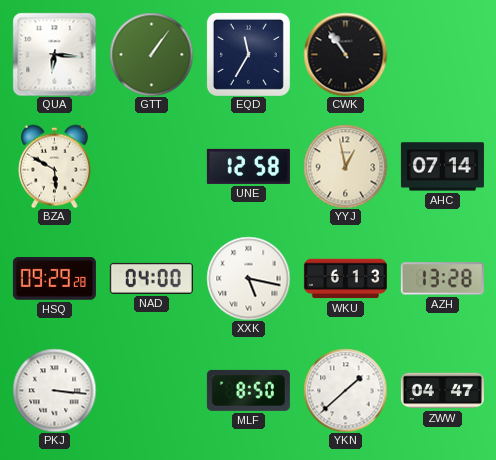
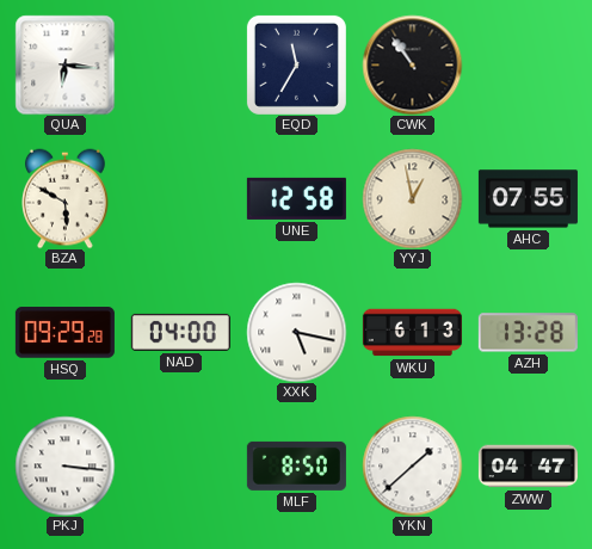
GTT: 1:06 -> none (151, 54)
AHC: 07:14 -> 07:55 (528, 199)
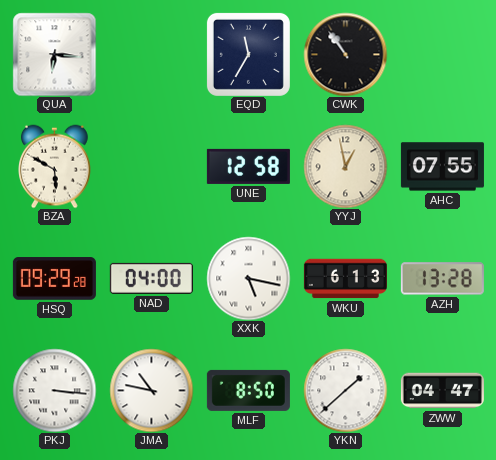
JMA: none -> 10:47 (151, 390)
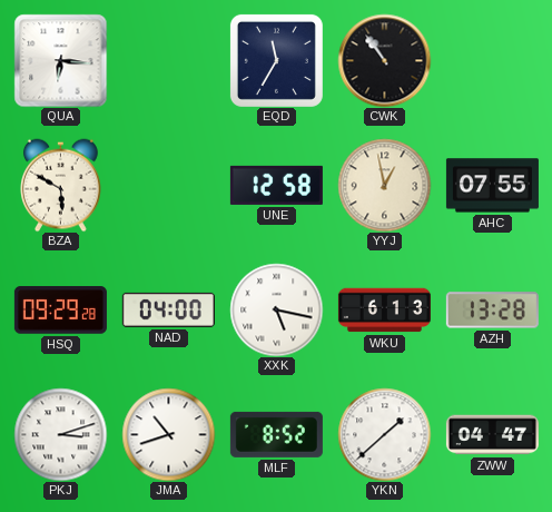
PKJ: 3:16 -> 3:12 (60, 434)
JMA: 10:47 -> 10:42 (168, 434)
MLF: 8:50 -> 8:52 (276, 434)
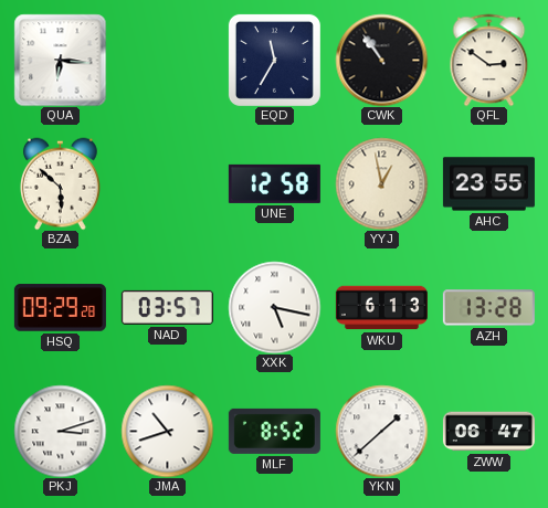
QFL: none -> 2:51 (489, 60)
BZA: 5:50 -> 5:52 (61, 183)
AHC: 07:55 -> 23:55 (488, 184)
NAD: 04:00 -> 03:57 (167, 307)
ZWW: 04:47 -> 06:47 (488, 432)
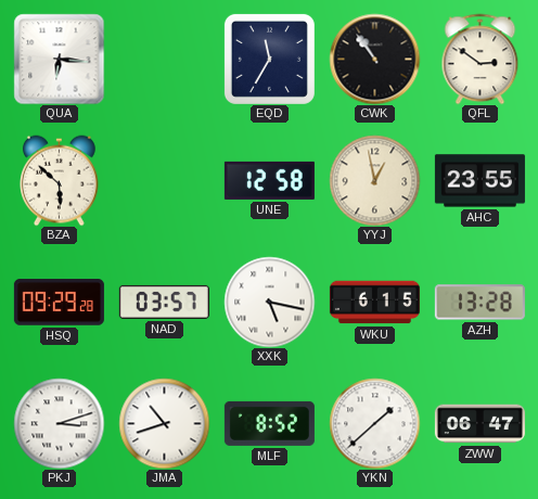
WKU: 6:13 -> 6:15 (374, 303)
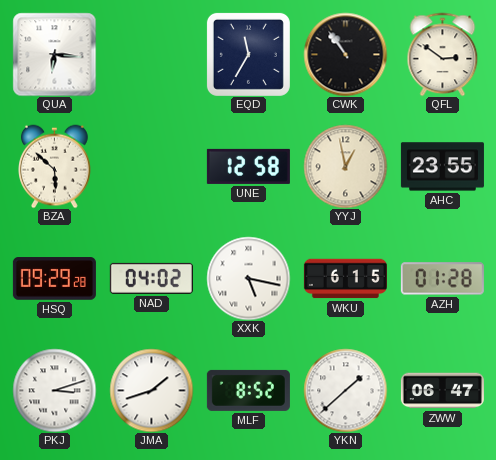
NAD: 03:57 -> 04:02 (151, 278)
AZH: 13:28 -> 01:28 (442, 279)
JMA: 10:42 -> 1:42 (151, 390)
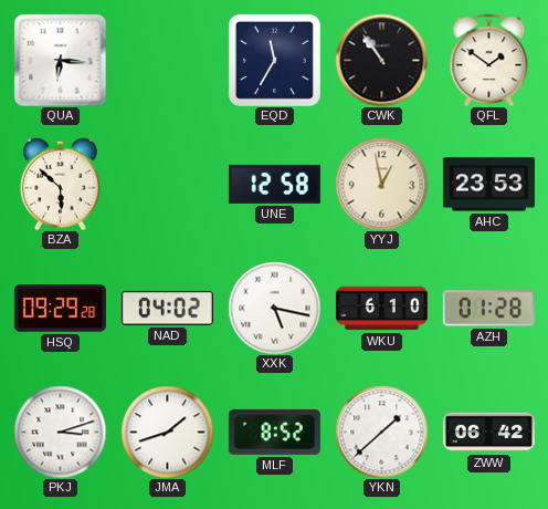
QFL: 2:51 -> 1:51 (489, 60)
AHC: 23:55 -> 23:53 (488, 185)
WKU: 6:15 -> 6:10 (381, 309)
ZWW: 06:47 -> 06:42 (488, 433)
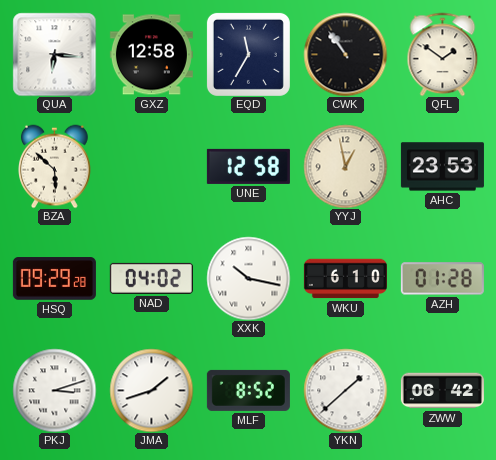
GXZ: none -> 12:58 (151, 55)
XXK: 5:17 -> 10:17 (248, 278)
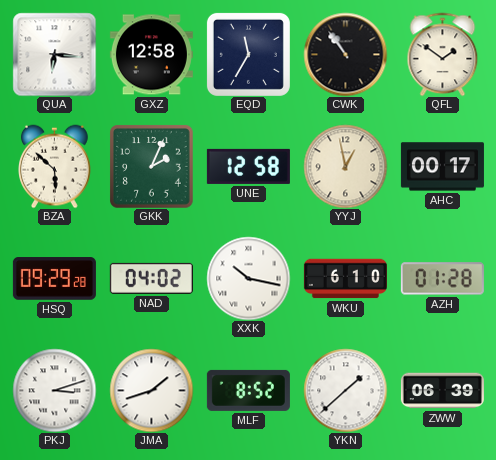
GKK: none -> 2:04 (152, 167)
AHC: 23:53 -> 00:17 (442, 167)
ZWW: 06:42 -> 06:39 (442, 391)
